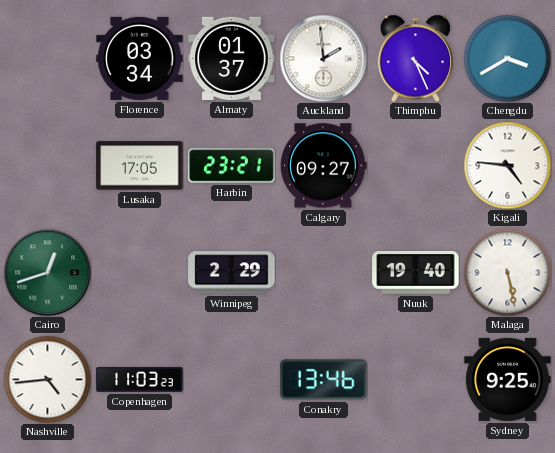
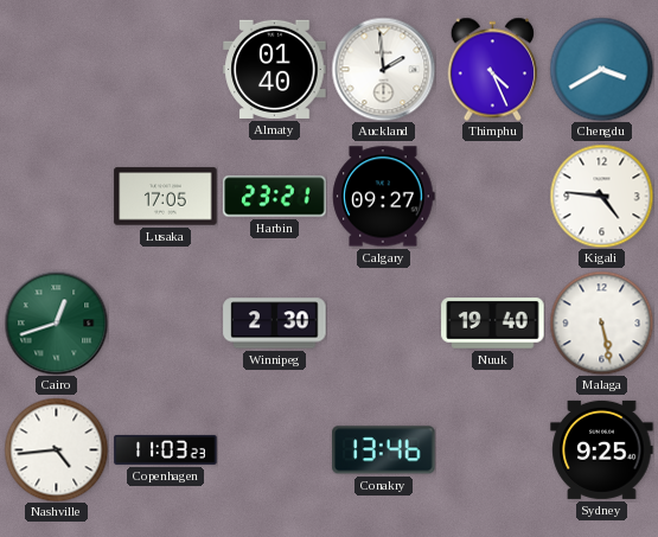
Florence: 03:34 -> none (140, 58)
Almaty: 01:37 -> 01:40 (275, 69)
Winnipeg: 2:29 -> 2:30 (275, 324)
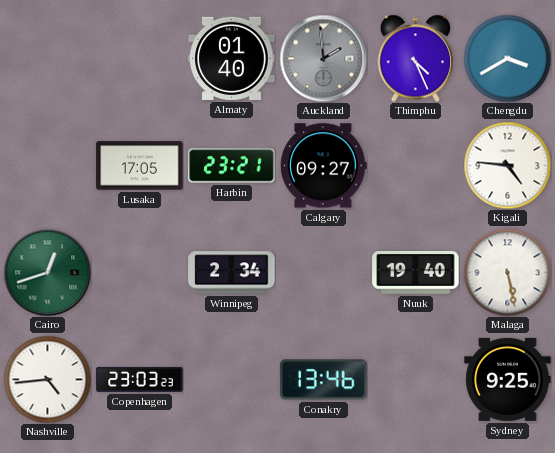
Auckland dial: white -> grey (323, 58)
Winnipeg: 2:30 -> 2:34 (232, 273)
Copenhagen: 11:03 -> 23:03 (140, 379)
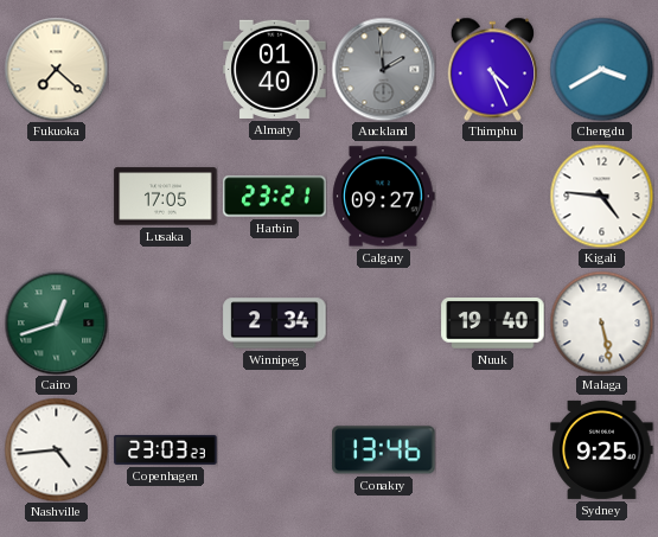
Fukuoka: none -> 7:22 (56, 69)
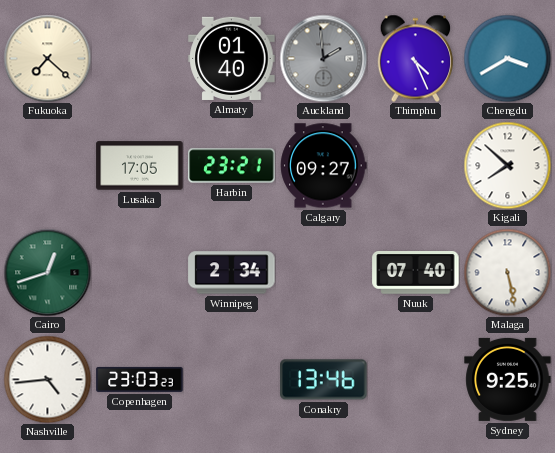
Kigali: 4:46 -> 7:52 (507, 165)
Nuuk: 19:40 -> 07:40 (416, 273)
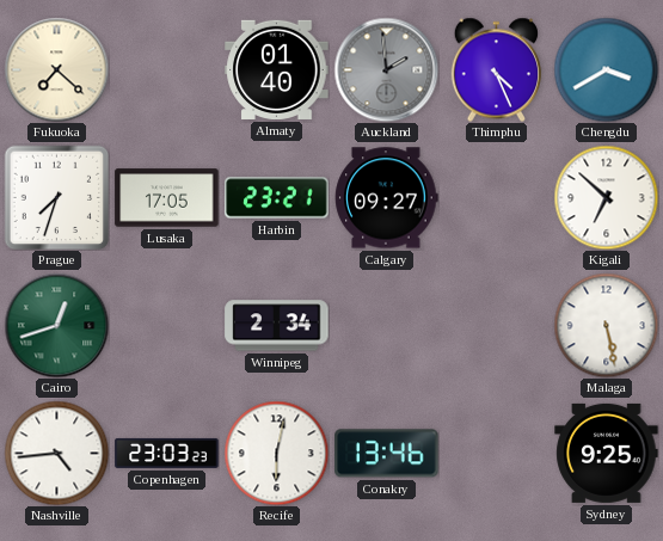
Prague: none -> 7:33 (56, 197)
Kigali: 7:52 -> 6:52 (606, 197)
Nuuk: 07:40 -> none (416, 273)
Recife: none -> 6:02 (276, 453)
